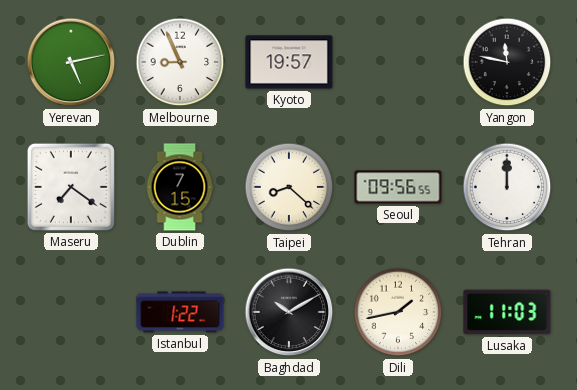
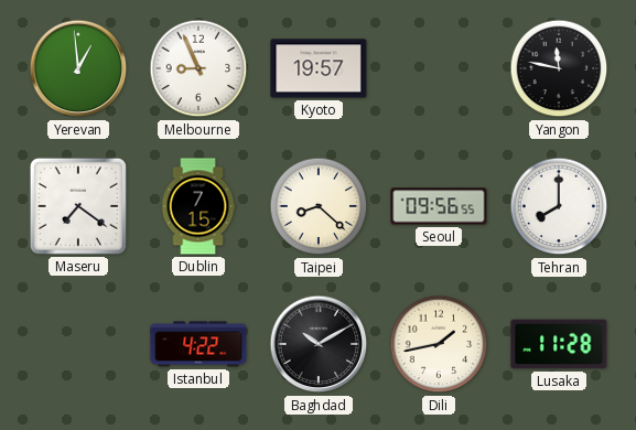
Yerevan: 5:13 -> 12:59 (78, 68)
Tehran: 12:00 -> 8:00 (559, 206)
Istanbul: 1:22 -> 4:22 (198, 344)
Lusaka: 11:03 -> 11:28 (559, 344)
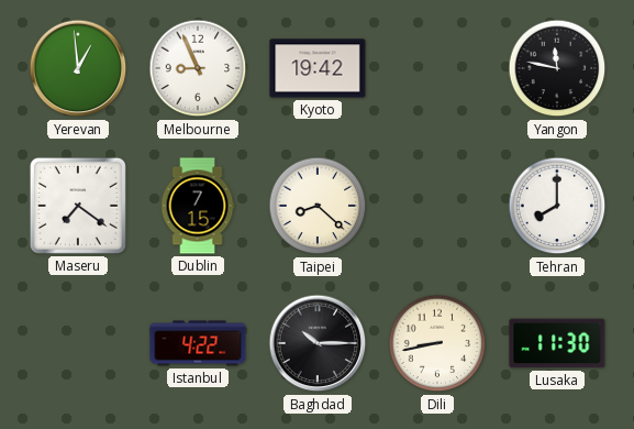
Kyoto: 19:57 -> 19:42 (318, 68)
Seoul: 09:56 -> none (439, 206)
Baghdad: 10:10 -> 10:15 (318, 343)
Dili: 1:43 -> 8:43 (437, 343)
Lusaka: 11:28 -> 11:30 (557, 343)
